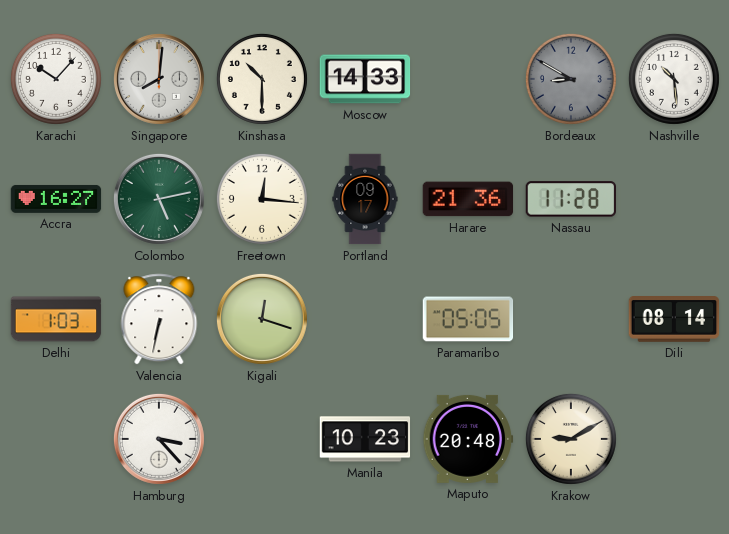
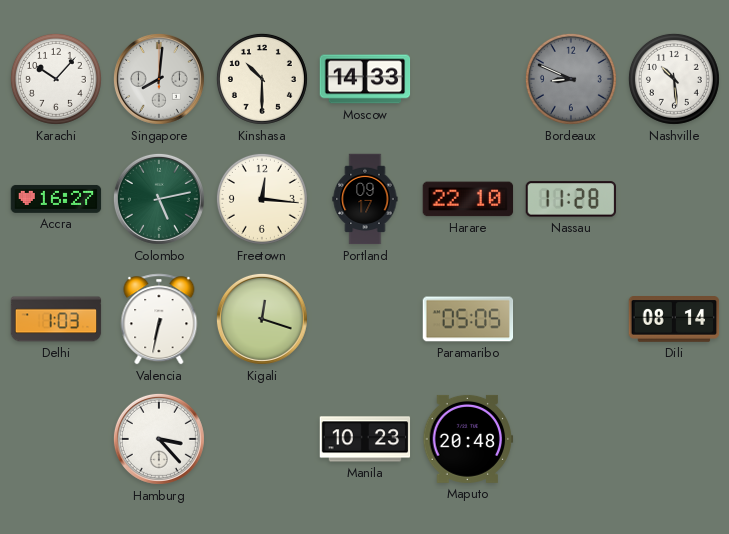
Bordeaux: 8:50 -> 8:49 (571, 79)
Harare: 21:36 -> 22:10 (468, 199)
Krakow: 9:10 -> none (571, 439)
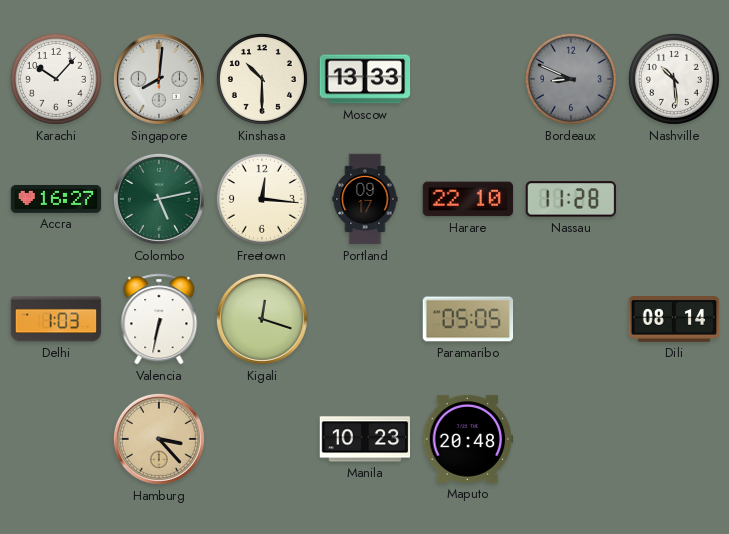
Moscow: 14:33 -> 13:33 (365, 79)
Hamburg dial: white -> champagne (159, 439)
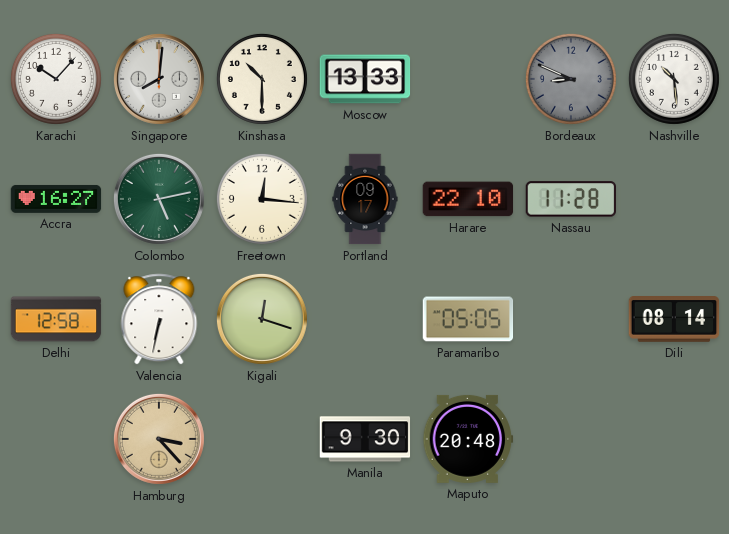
Delhi: 1:03 -> 12:58 (56, 319)
Manila: 10:23 -> 9:30 (365, 439)
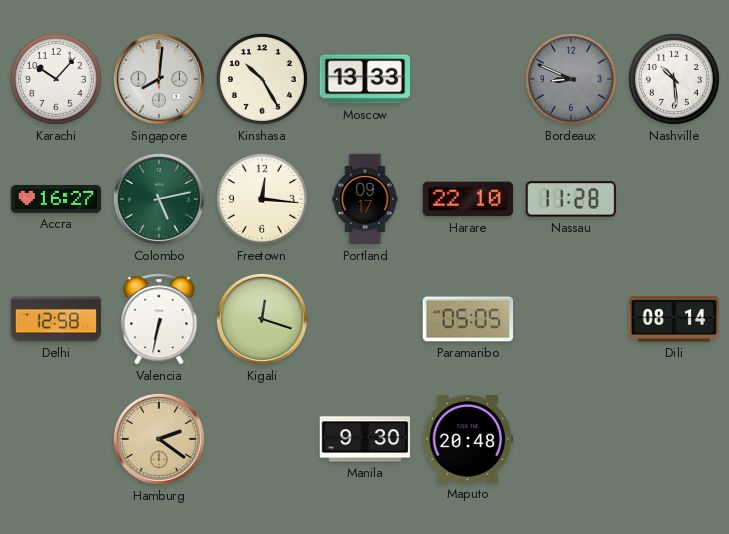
Kinshasa: 10:30 -> 10:25 (262, 79)
Hamburg: 3:23 -> 2:21 (159, 439)
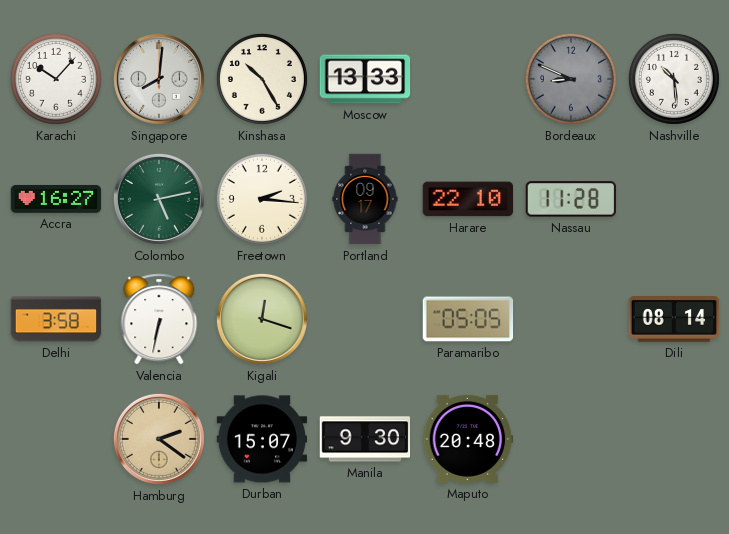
Freetown: 12:16 -> 2:16 (262, 199)
Delhi: 12:58 -> 3:58 (56, 319)
Durban: none -> 15:07 (262, 439)
